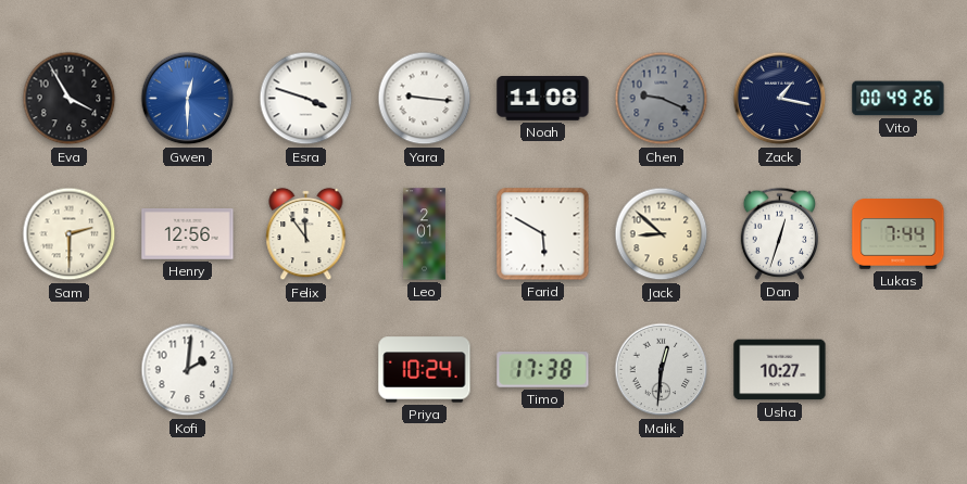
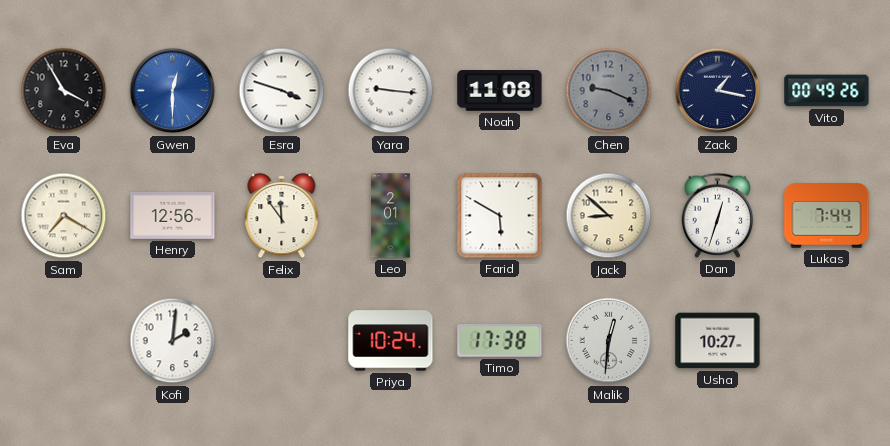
Sam: 2:30 -> 7:20 (64, 216)
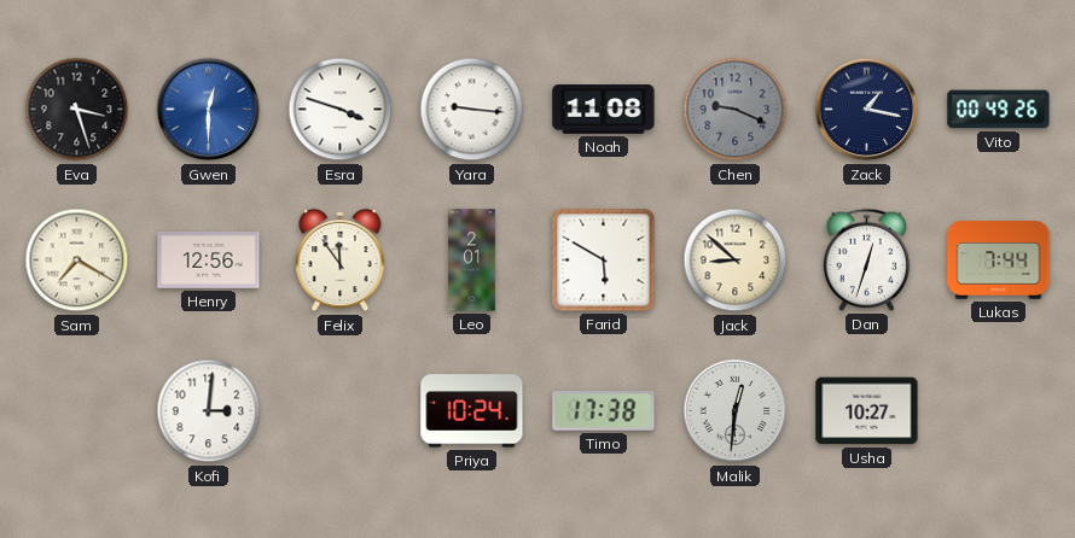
Eva: 3:55 -> 3:27 (77, 110)
Kofi: 2:01 -> 3:01 (209, 411)
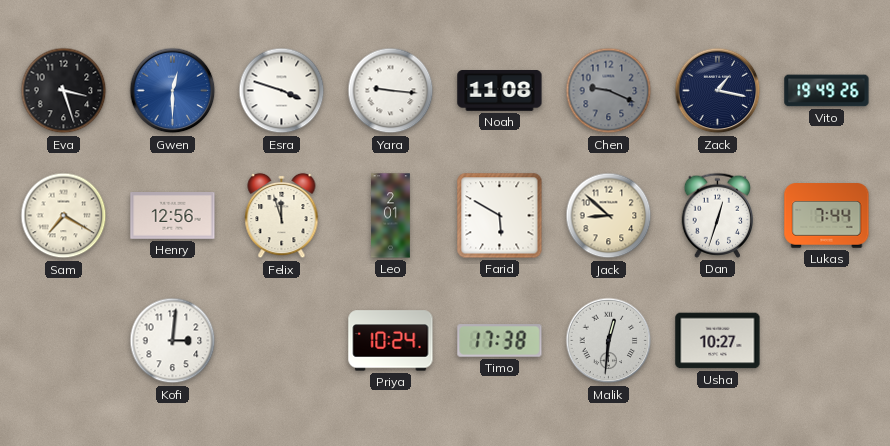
Vito: 00:49 -> 19:49 (827, 91)
Felix: 11:54 -> 11:57 (282, 216)
